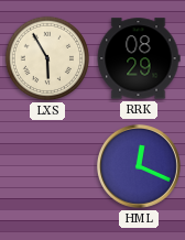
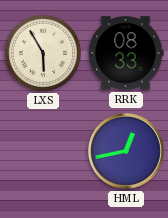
RRK: 08:29 -> 08:33 (126, 53)
HML: 12:19 -> 12:43 (126, 151)
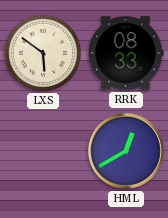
LXS: 5:55 -> 5:51 (43, 53)
HML: 12:43 -> 12:40 (126, 151)
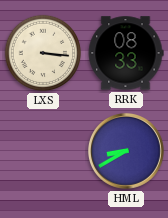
LXS: 5:51 -> 3:16 (43, 53)
HML: 12:40 -> 8:40 (126, 151)
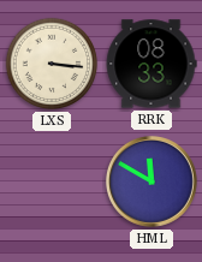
HML: 8:40 -> 11:50 (151, 181)
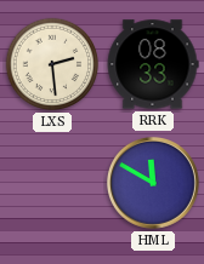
LXS: 3:16 -> 2:29 (52, 64)
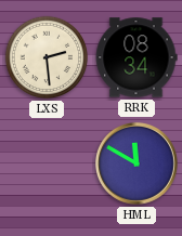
RRK: 08:33 -> 08:34 (136, 57)
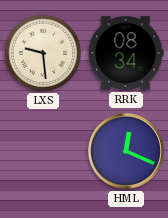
LXS: 2:29 -> 9:29 (43, 53)
HML: 11:50 -> 12:19 (126, 151)
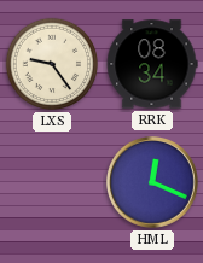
LXS: 9:29 -> 9:24 (52, 64)
